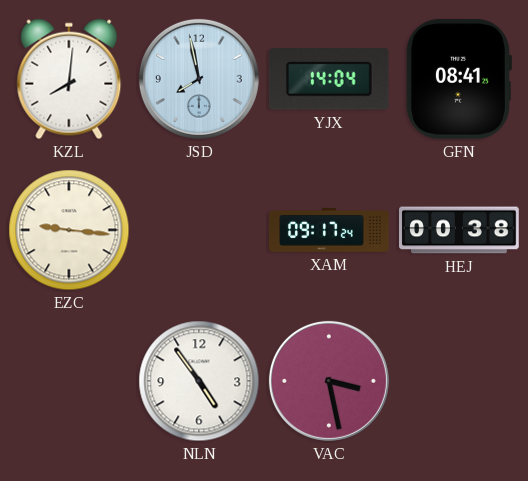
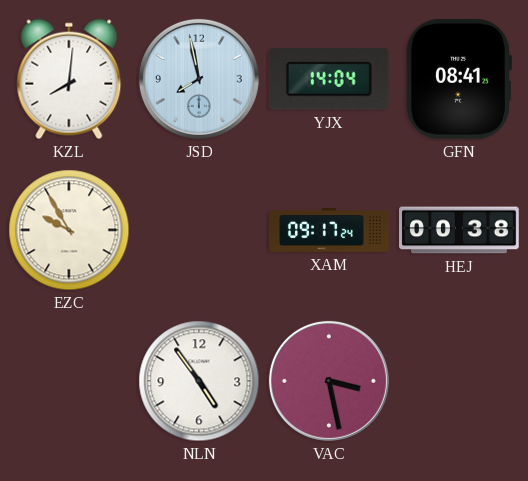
EZC: 9:16 -> 9:55 (69, 230)
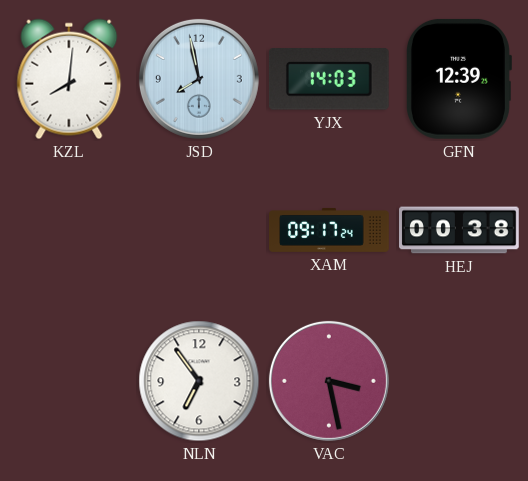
YJX: 14:04 -> 14:03 (329, 79)
GFN: 08:41 -> 12:39 (458, 79)
EZC: 9:55 -> none (69, 230)
NLN: 4:54 -> 6:54 (199, 381)
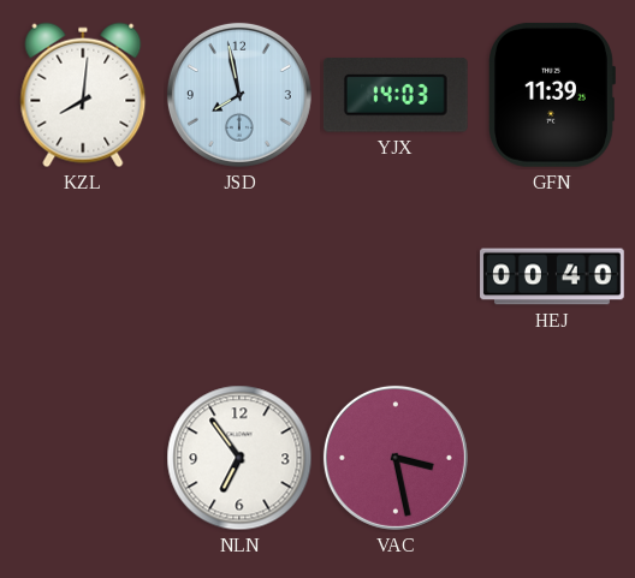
GFN: 12:39 -> 11:39 (551, 95)
XAM: 09:17 -> none (329, 230)
HEJ: 00:38 -> 00:40 (552, 276)
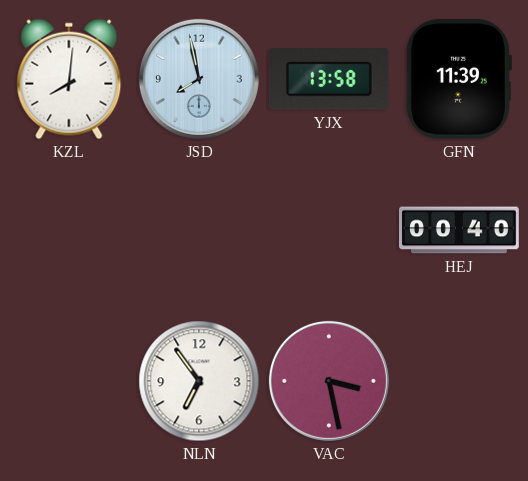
YJX: 14:03 -> 13:58 (329, 79)
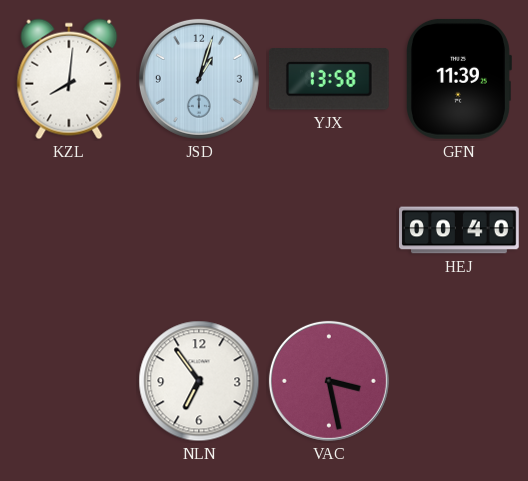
JSD: 7:58 -> 1:03 (199, 79)
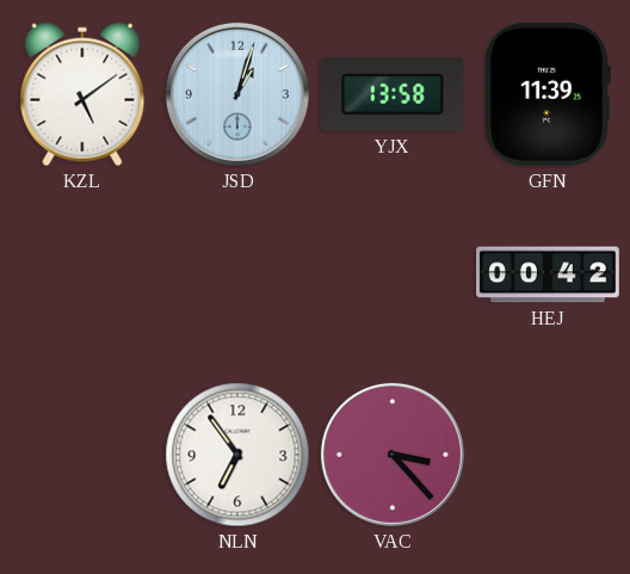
KZL: 8:01 -> 5:09 (82, 94)
HEJ: 00:40 -> 00:42 (548, 274)
VAC: 3:28 -> 3:23 (393, 455)
